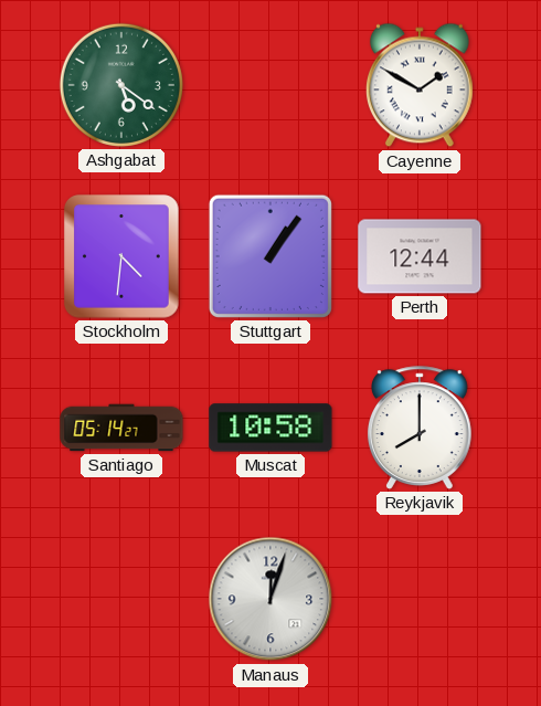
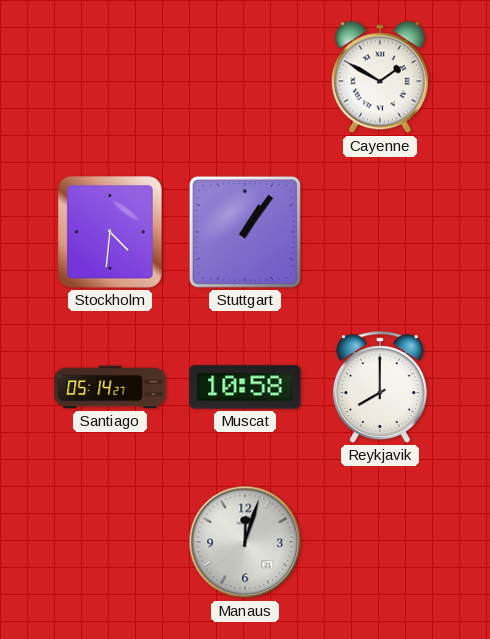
Ashgabat: 5:21 -> none (121, 85)
Perth: 12:44 -> none (420, 256)
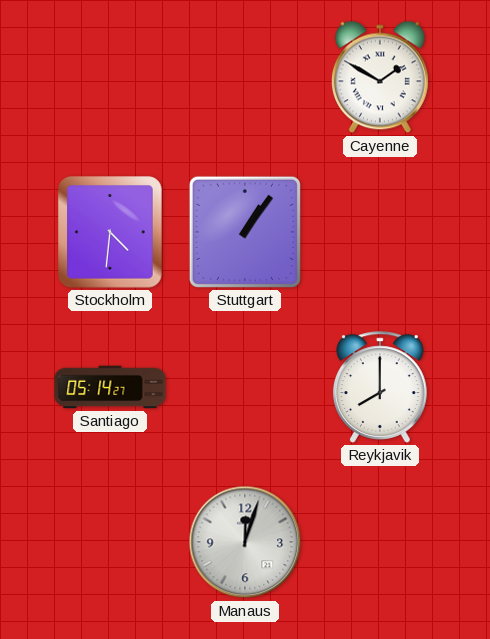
Muscat: 10:58 -> none (245, 387)
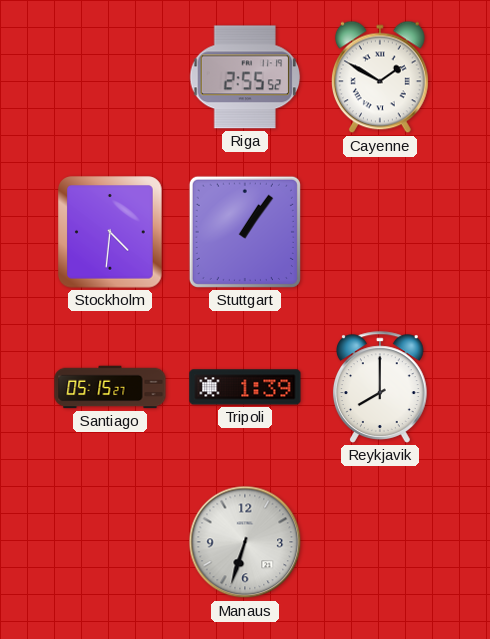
Riga: none -> 2:55 (245, 77)
Santiago: 05:14 -> 05:15 (110, 387)
Tripoli: none -> 1:39 (245, 387)
Manaus: 12:03 -> 6:33 (245, 542)
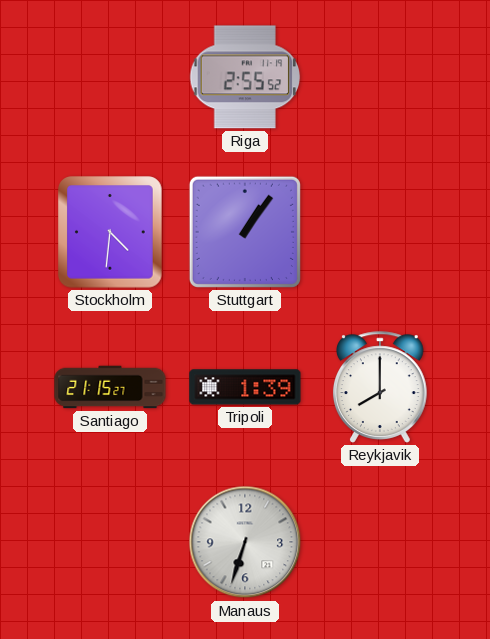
Cayenne: 1:50 -> none (380, 77)
Santiago: 05:15 -> 21:15 (110, 387)
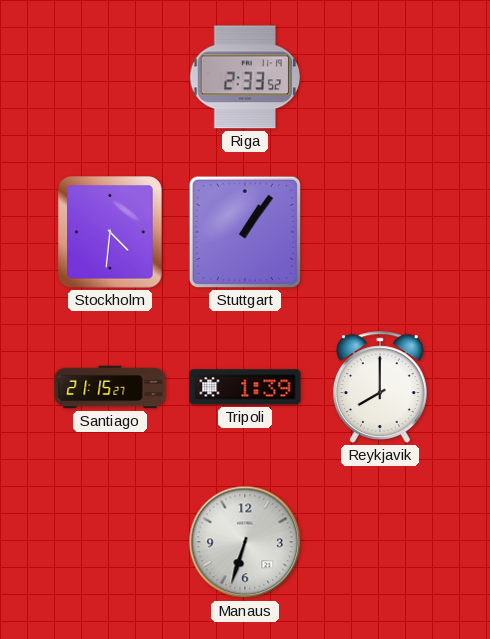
Riga: 2:55 -> 2:33 (245, 77)
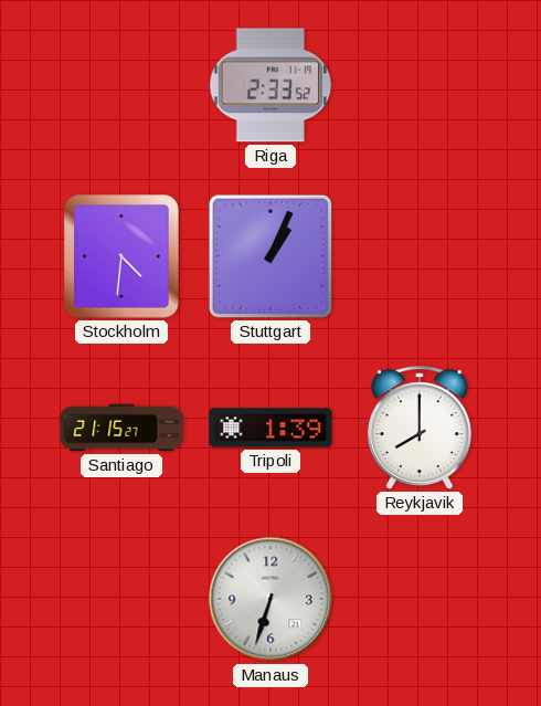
Stuttgart: 1:06 -> 1:04 (270, 256)
